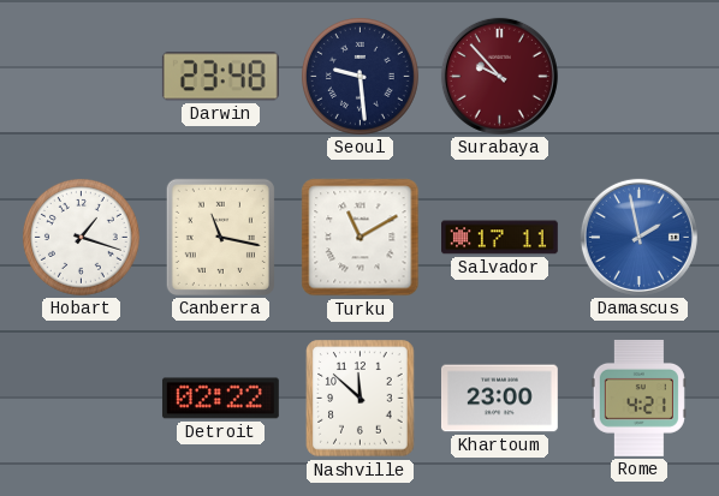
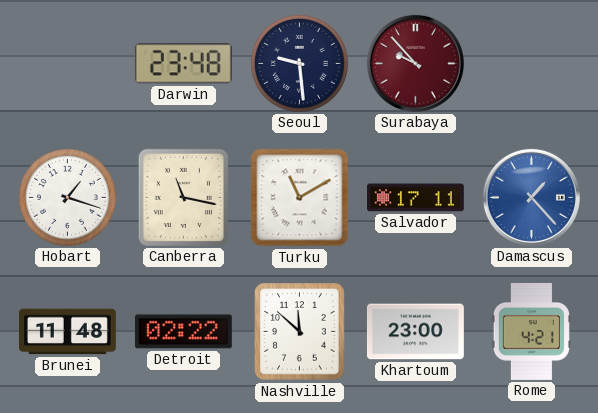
Damascus: 1:58 -> 1:23 (531, 197)
Brunei: none -> 11:48 (67, 332)
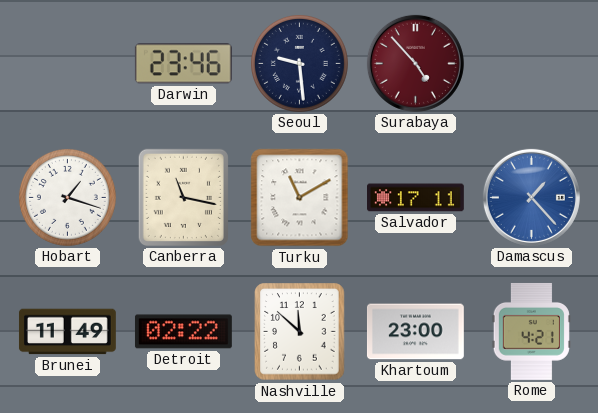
Darwin: 23:48 -> 23:46 (183, 64)
Surabaya: 9:53 -> 4:53 (415, 63)
Brunei: 11:48 -> 11:49 (67, 332)
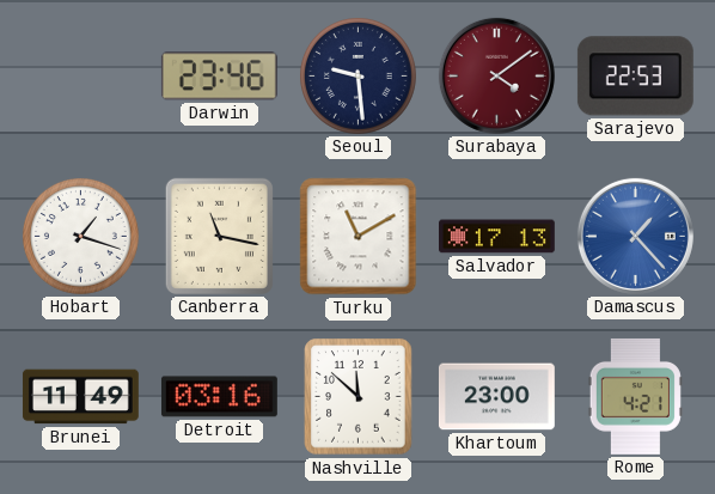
Surabaya: 4:53 -> 4:09 (496, 75)
Sarajevo: none -> 22:53 (635, 77)
Salvador: 17:11 -> 17:13 (497, 237)
Detroit: 02:22 -> 03:16 (219, 397)
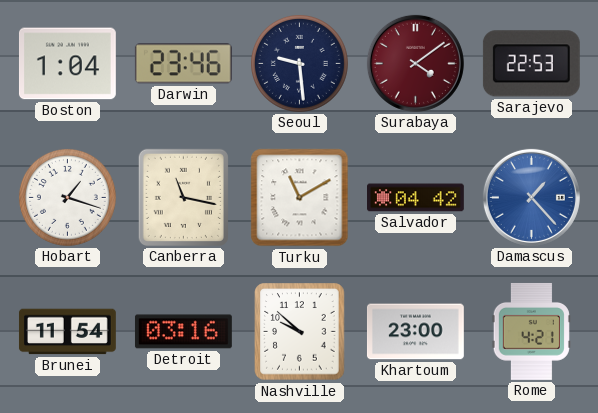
Boston: none -> 1:04 (67, 64)
Salvador: 17:13 -> 04:42 (416, 198)
Brunei: 11:49 -> 11:54 (67, 332)
Nashville: 11:52 -> 9:52 (300, 332)
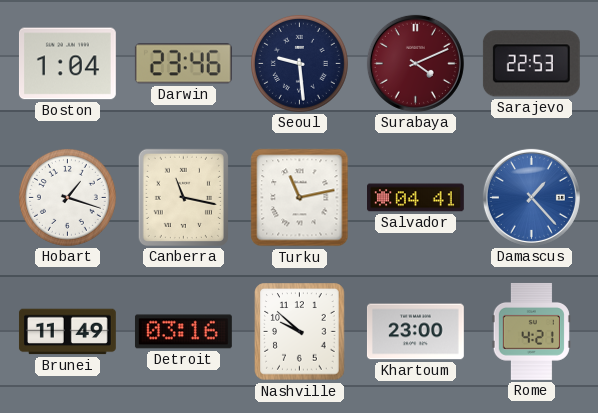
Surabaya: 4:09 -> 4:11 (415, 63)
Turku: 11:10 -> 11:13 (300, 198)
Salvador: 04:42 -> 04:41 (416, 198)
Brunei: 11:54 -> 11:49 (67, 332)
